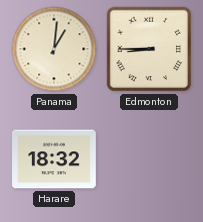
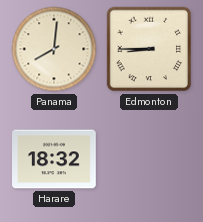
Panama: 1:01 -> 8:01 (54, 49)
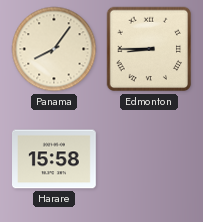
Panama: 8:01 -> 8:06 (54, 49)
Harare: 18:32 -> 15:58 (55, 159)
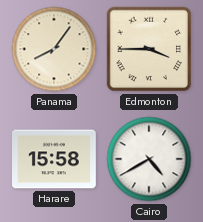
Edmonton: 8:45 -> 3:45 (149, 49)
Cairo: none -> 4:40 (149, 159)
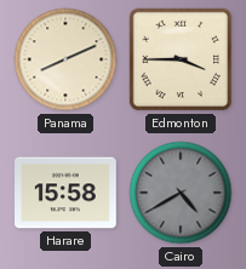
Panama: 8:06 -> 8:11 (65, 59)
Cairo dial: white -> grey (181, 193)
